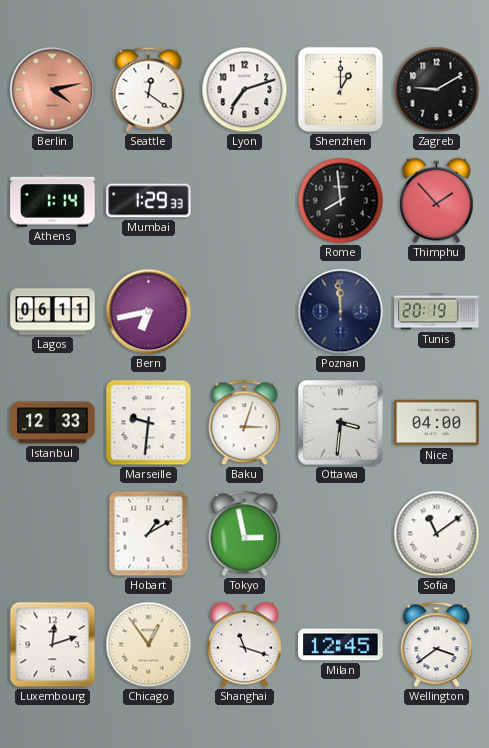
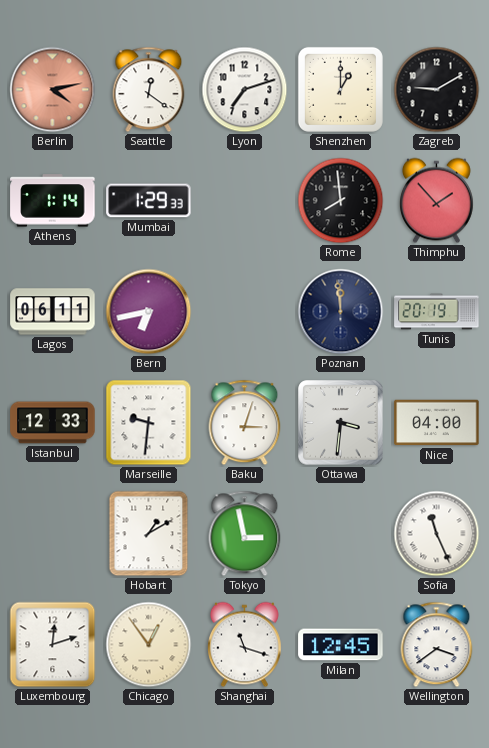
Sofia: 11:09 -> 11:26 (437, 534)
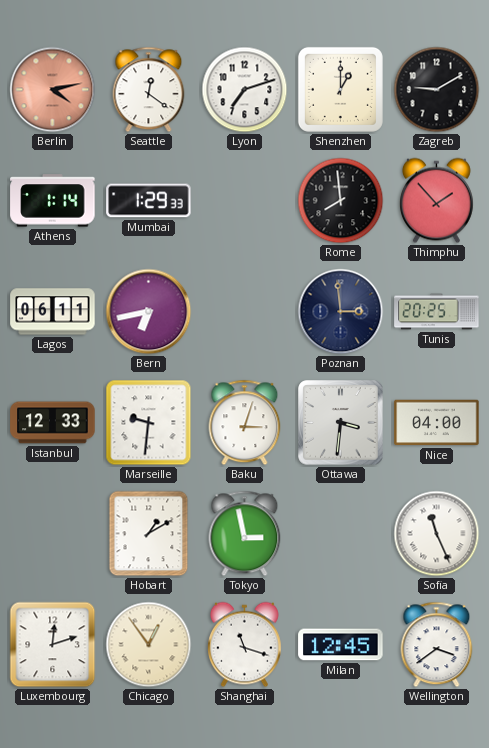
Poznan: 11:59 -> 2:59 (341, 312)
Tunis: 20:19 -> 20:25 (437, 312)
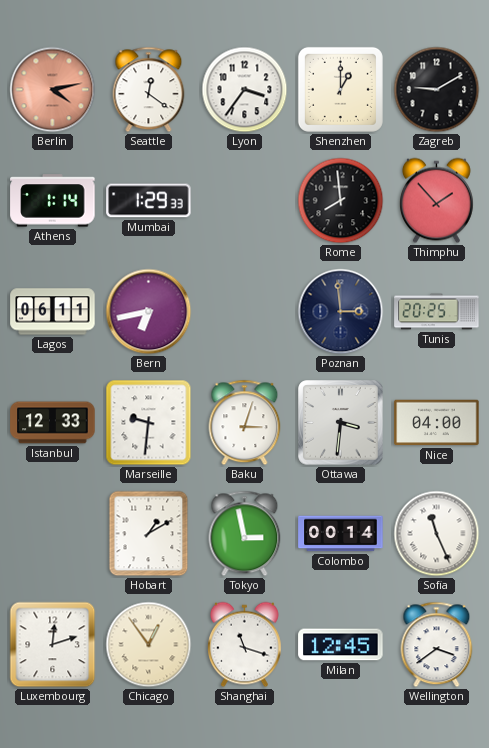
Lyon: 7:12 -> 3:36 (245, 90)
Colombo: none -> 00:14 (341, 534)
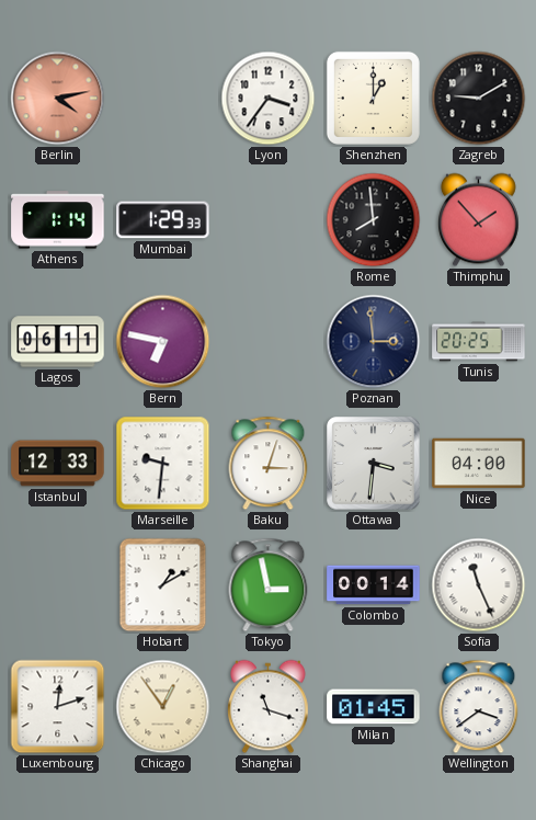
Seattle: 12:21 -> none (149, 90)
Bern: 6:43 -> 6:47 (163, 342)
Milan: 12:45 -> 01:45 (374, 707)
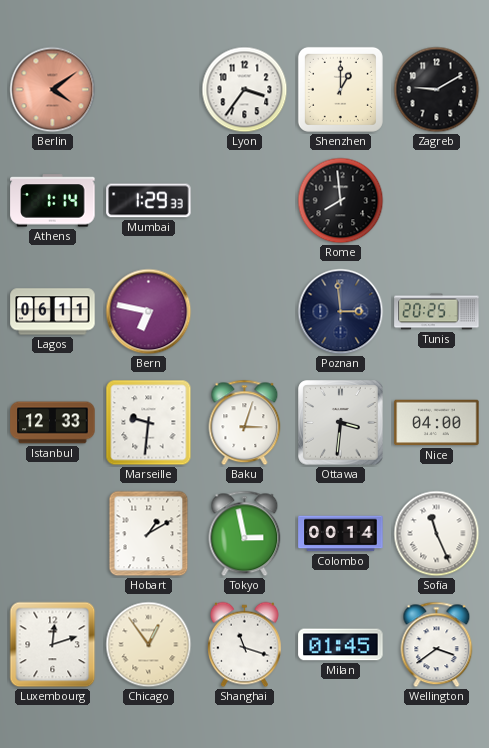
Berlin: 4:13 -> 4:09 (53, 90)
Thimphu: 1:53 -> none (478, 220)
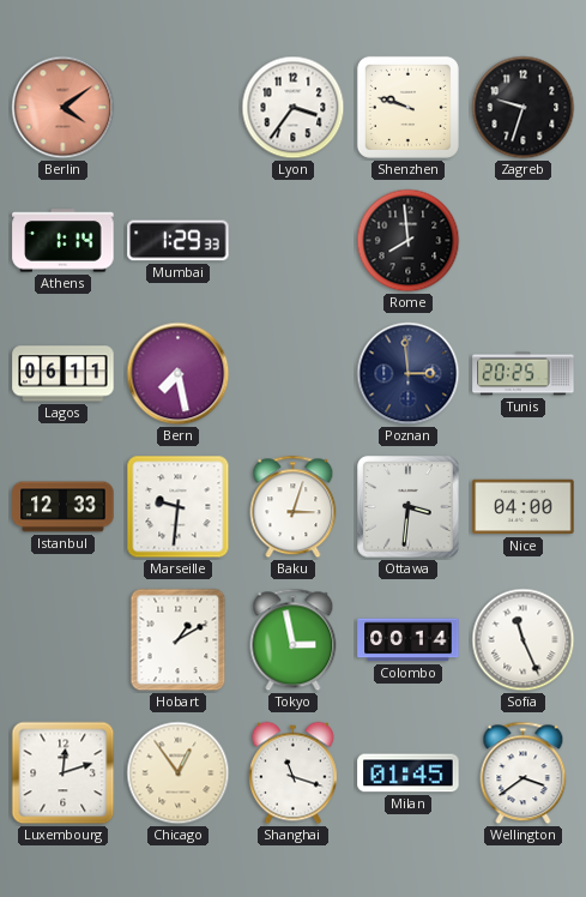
Shenzhen: 1:00 -> 9:48 (407, 107)
Zagreb: 9:10 -> 9:33 (524, 108)
Bern: 6:47 -> 7:28 (179, 374)
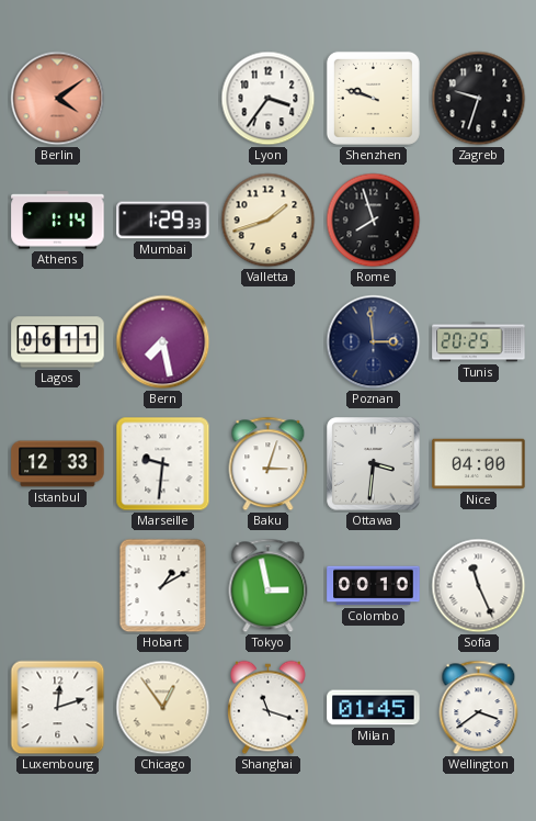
Valletta: none -> 1:42 (269, 221)
Rome: 7:59 -> 7:57 (374, 221)
Colombo: 00:14 -> 00:10 (374, 586)
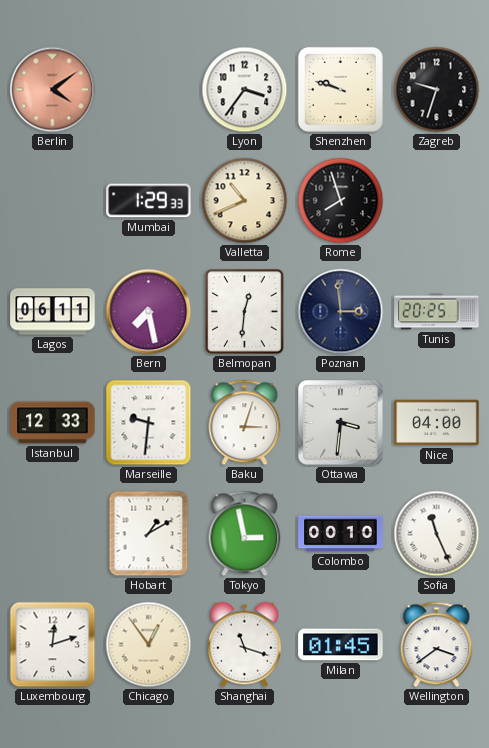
Athens: 1:14 -> none (58, 221)
Valletta: 1:42 -> 10:41 (245, 201)
Belmopan: none -> 12:31 (245, 312)
